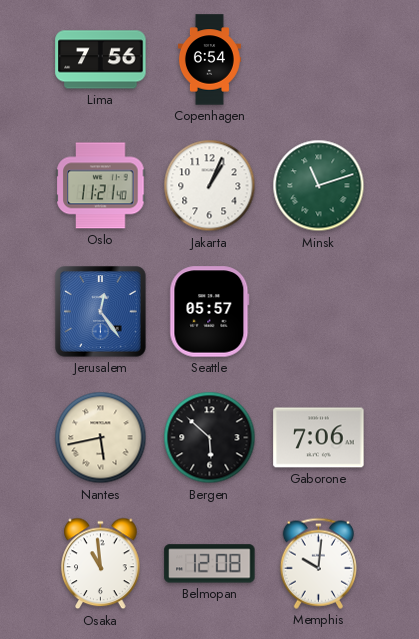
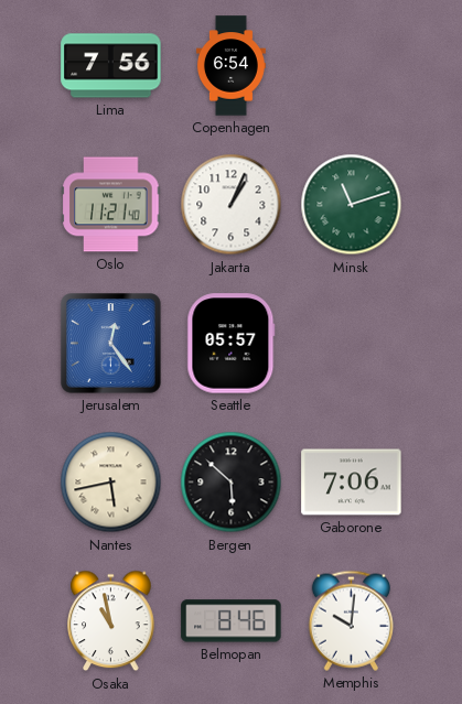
Osaka: 10:59 -> 10:58 (111, 621)
Belmopan: 12:08 -> 8:46 (232, 621)
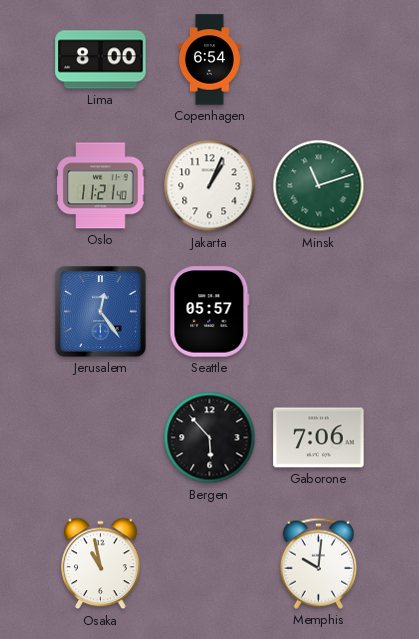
Lima: 7:56 -> 8:00 (101, 60)
Nantes: 5:43 -> none (111, 483)
Bergen: 5:52 -> 5:53 (210, 438)
Belmopan: 8:46 -> none (232, 621)
